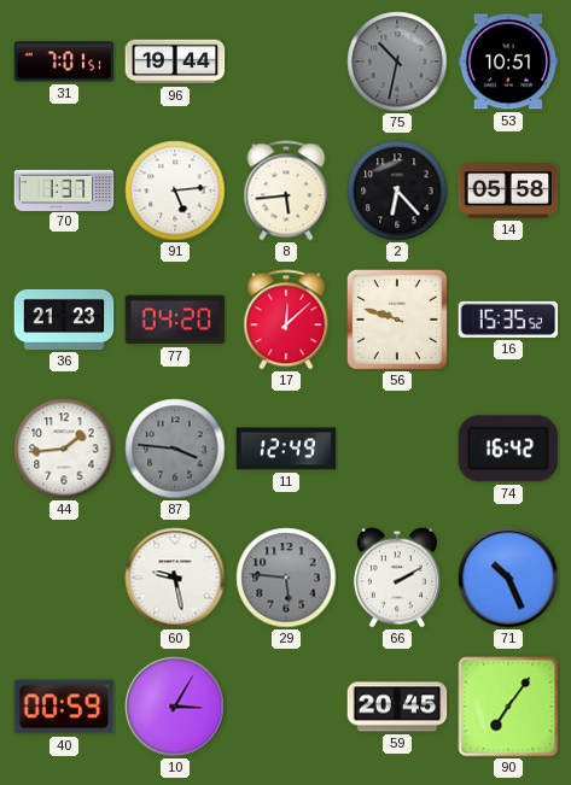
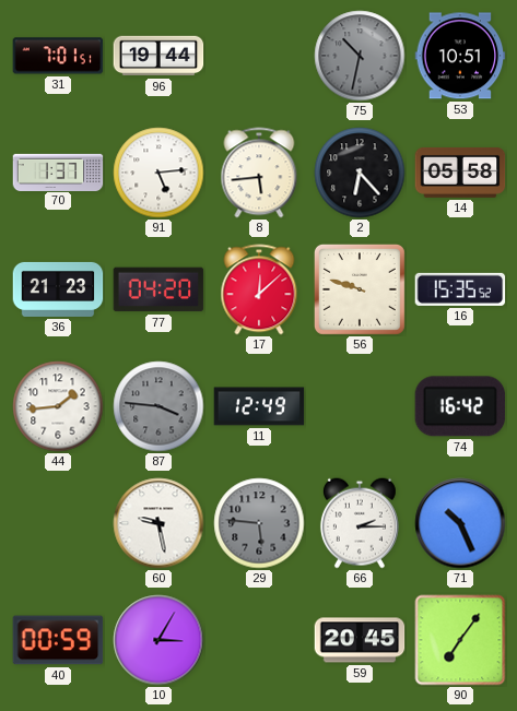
66: 2:10 -> 2:15 (360, 523)
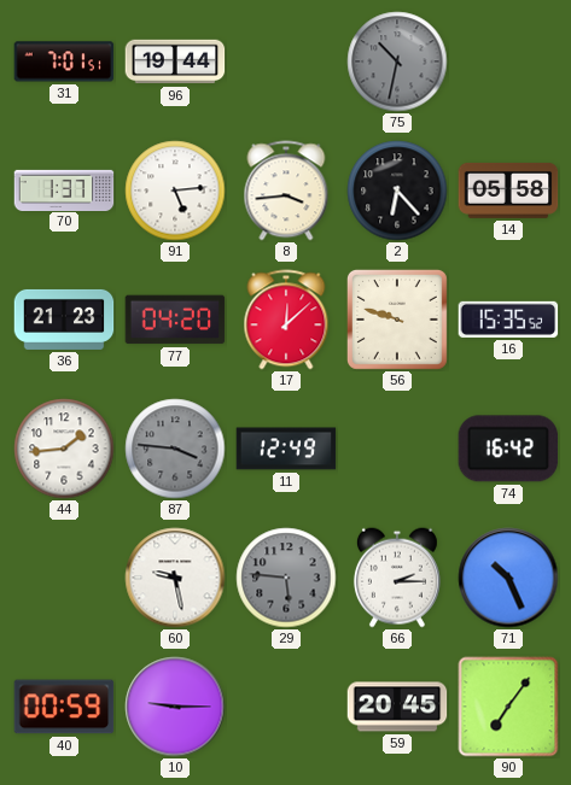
53: 10:51 -> none (460, 56)
8: 5:44 -> 3:44 (286, 191)
10: 3:05 -> 9:15 (175, 707)
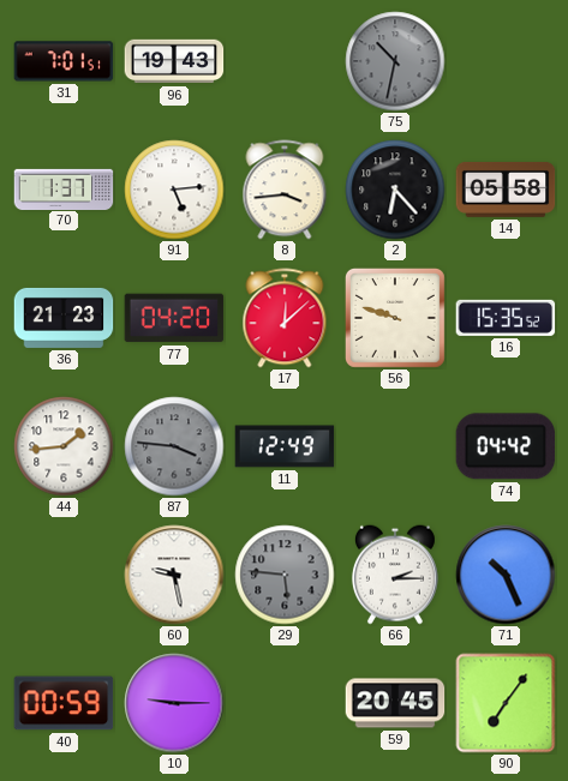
96: 19:44 -> 19:43 (174, 61)
74: 16:42 -> 04:42 (506, 446)
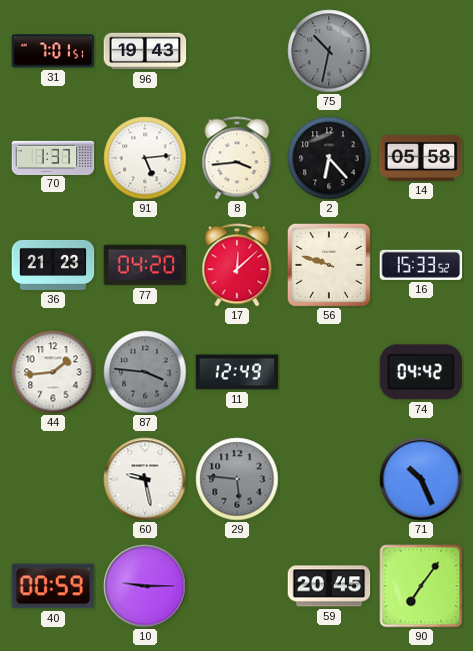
16: 15:35 -> 15:33 (421, 265)
66: 2:15 -> none (395, 575)
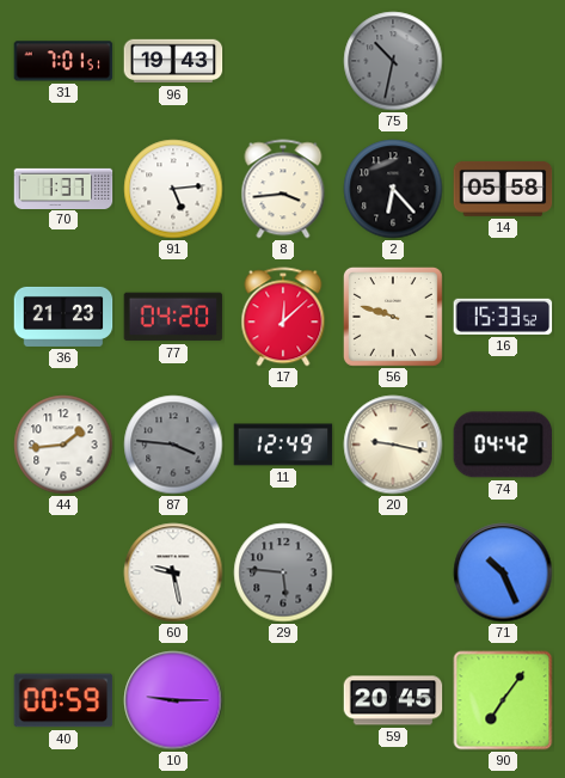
20: none -> 9:17 (393, 445)
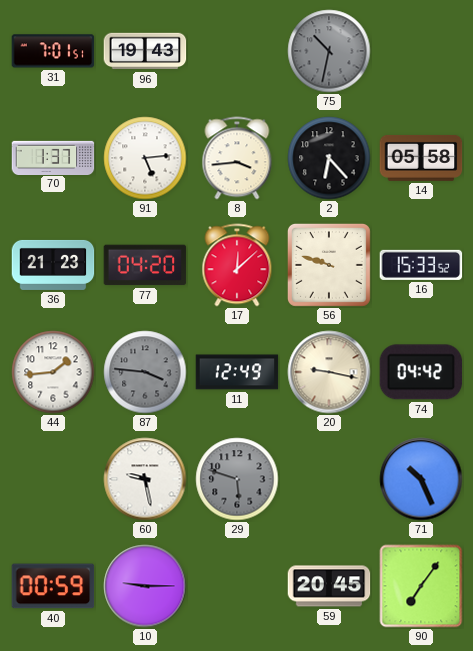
29: 5:46 -> 5:48 (237, 479)
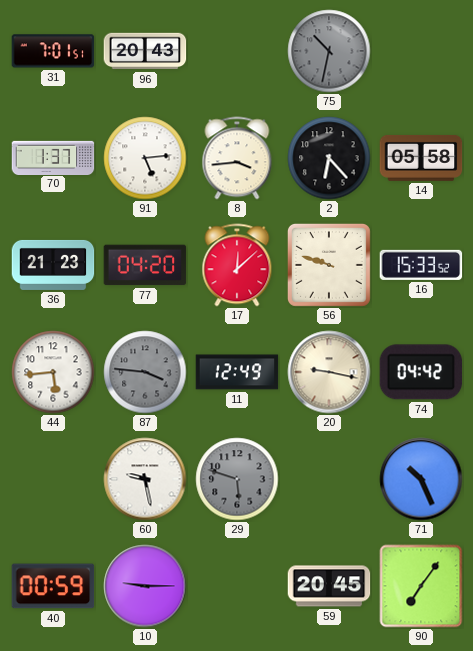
96: 19:43 -> 20:43 (145, 51)
44: 1:44 -> 5:44 (53, 372)
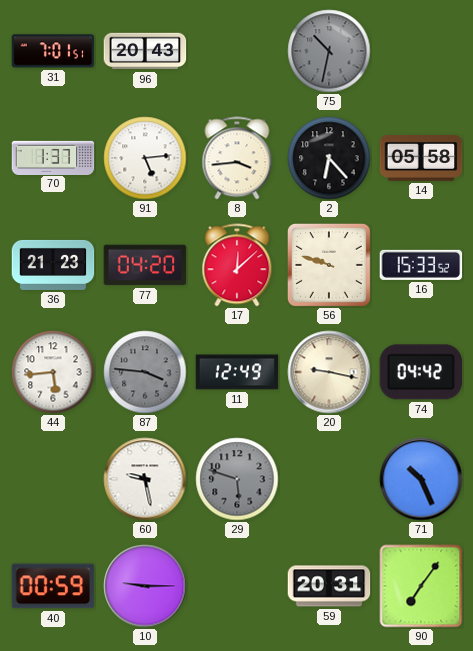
59: 20:45 -> 20:31 (329, 586)
